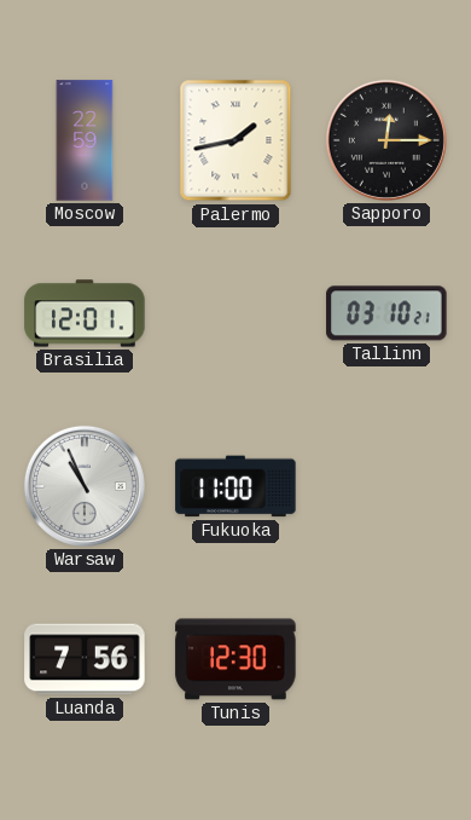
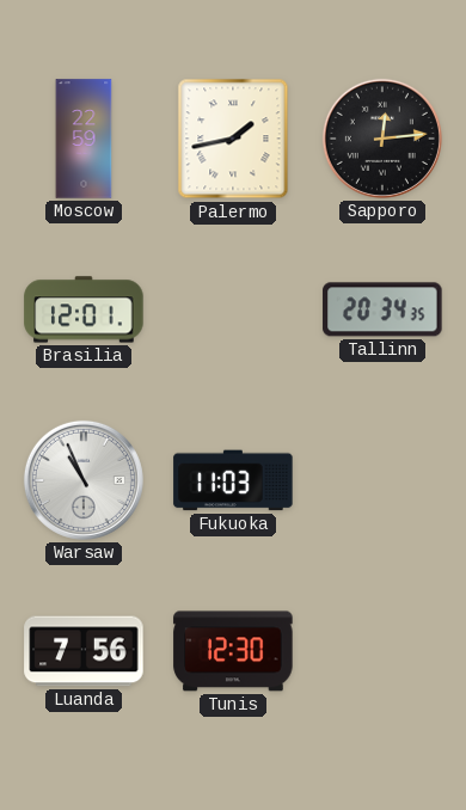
Sapporo: 12:15 -> 12:14 (382, 139)
Tallinn: 03:10 -> 20:34 (382, 309)
Fukuoka: 11:00 -> 11:03 (233, 480)
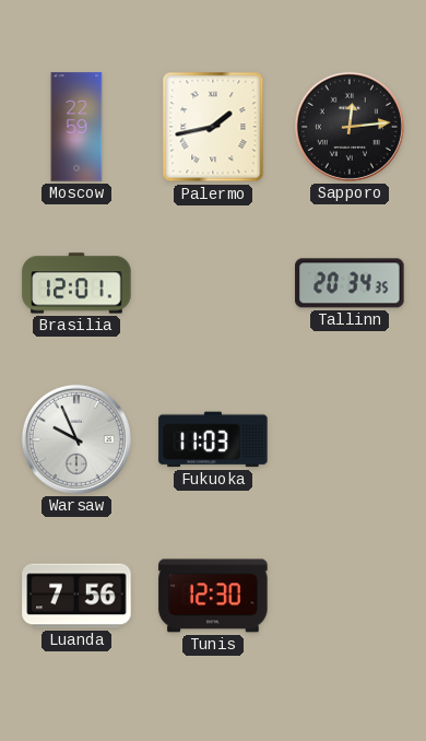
Warsaw: 10:56 -> 9:56 (76, 439)
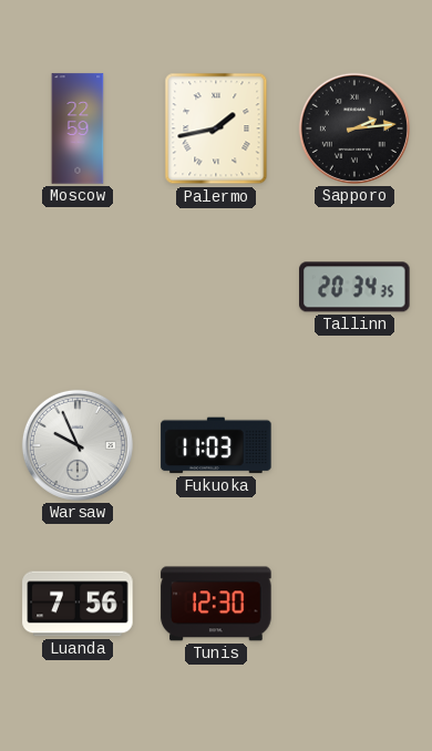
Sapporo: 12:14 -> 2:14 (354, 128)
Brasilia: 12:01 -> none (76, 283)
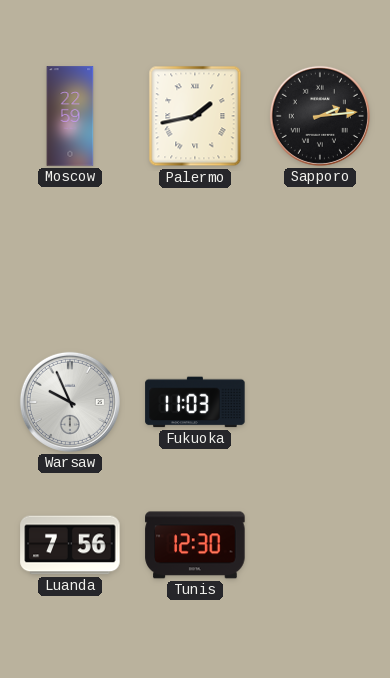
Tallinn: 20:34 -> none (354, 287)
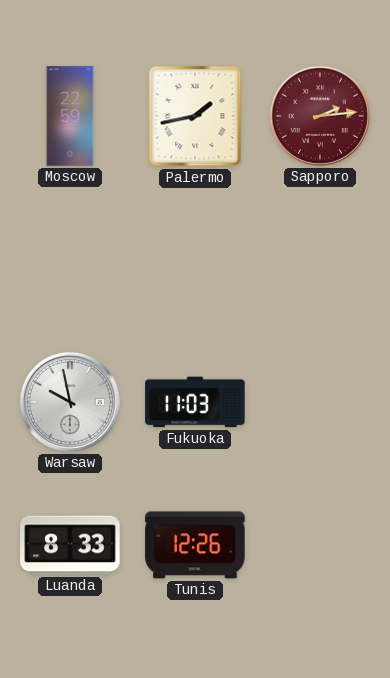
Sapporo dial: black -> burgundy (320, 116)
Warsaw: 9:56 -> 9:58 (70, 402)
Luanda: 7:56 -> 8:33 (70, 545)
Tunis: 12:30 -> 12:26 (195, 545)
